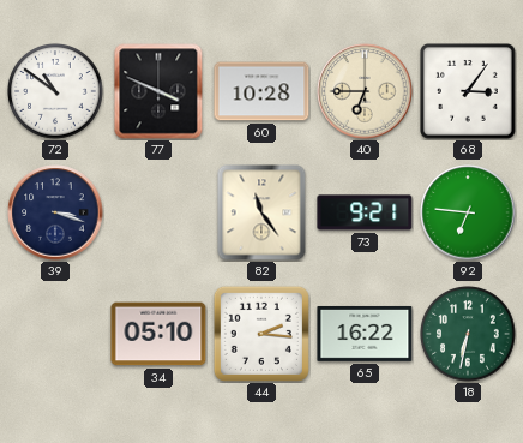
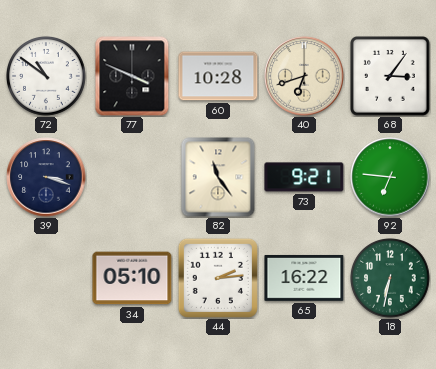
40: 6:45 -> 6:42 (304, 76)
44: 2:16 -> 2:14 (218, 278)
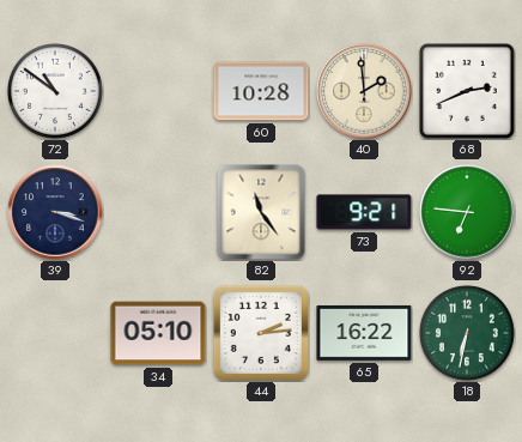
77: 3:49 -> none (132, 76)
40: 6:42 -> 1:59 (364, 91)
68: 3:06 -> 2:41 (468, 92)
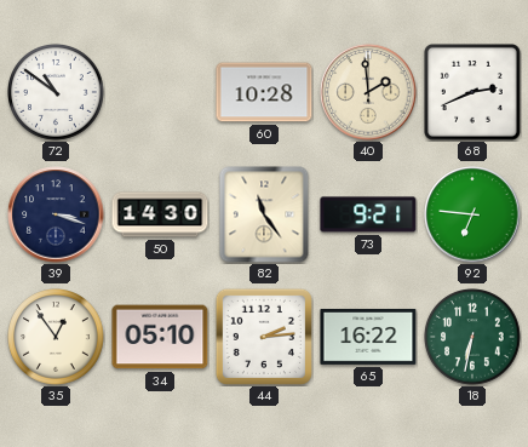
50: none -> 14:30 (160, 214)
35: none -> 12:54 (57, 338)
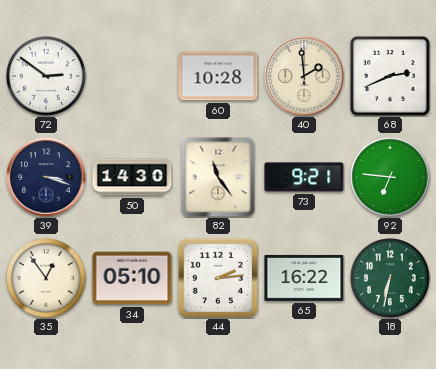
72: 10:51 -> 2:51 (47, 77)
